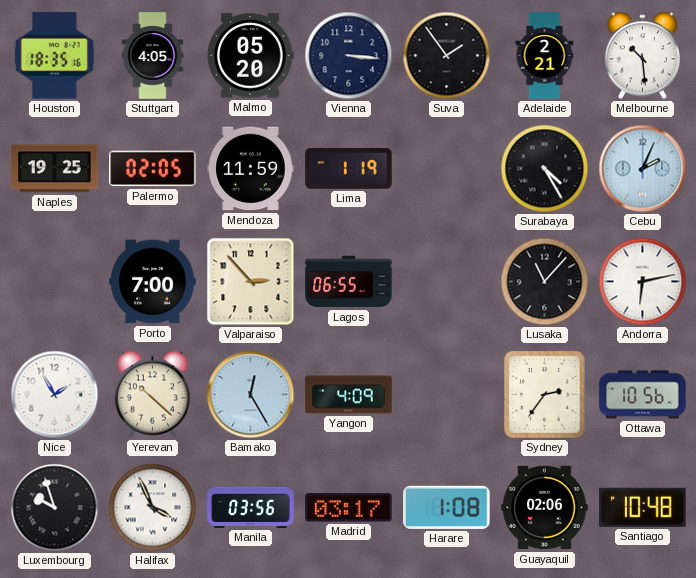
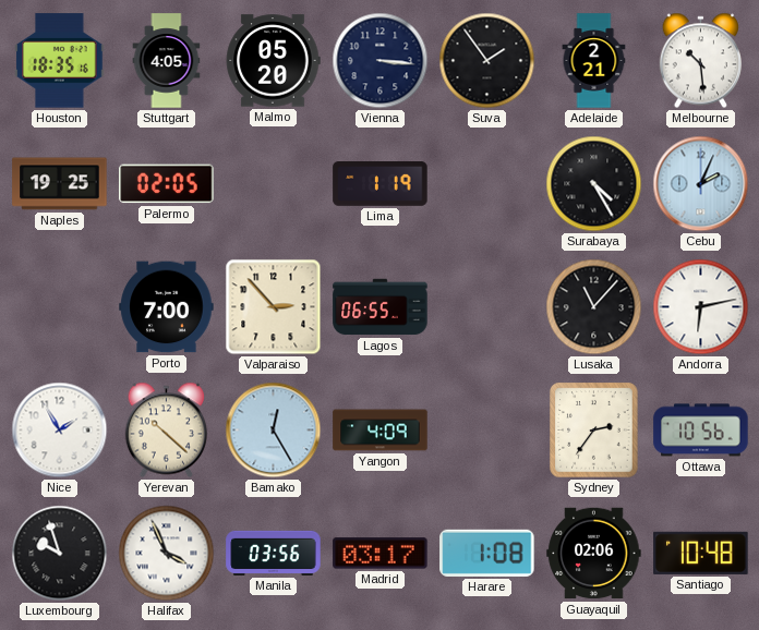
Mendoza: 11:59 -> none (251, 169)
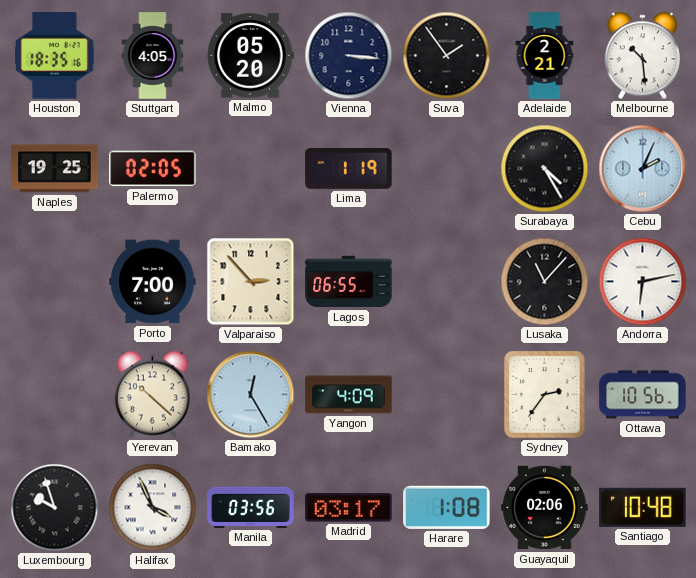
Nice: 1:55 -> none (60, 431)
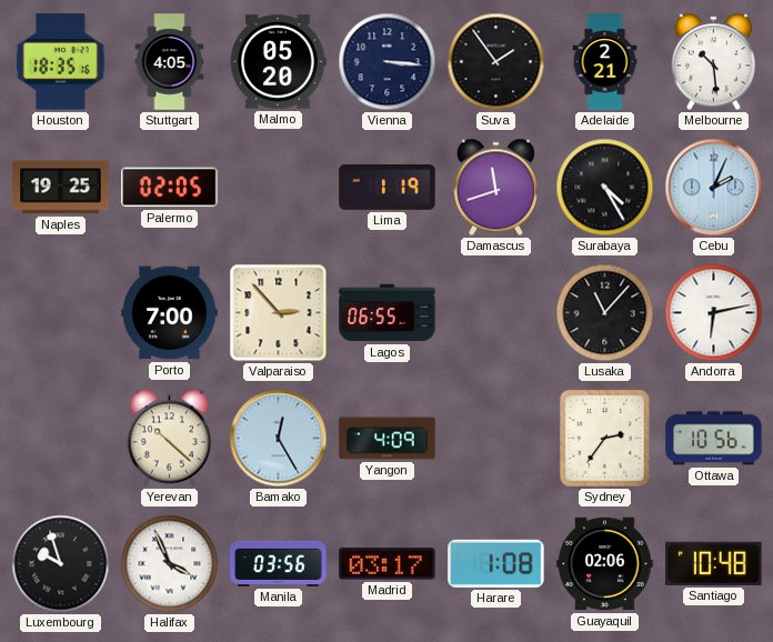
Damascus: none -> 11:42 (495, 188)
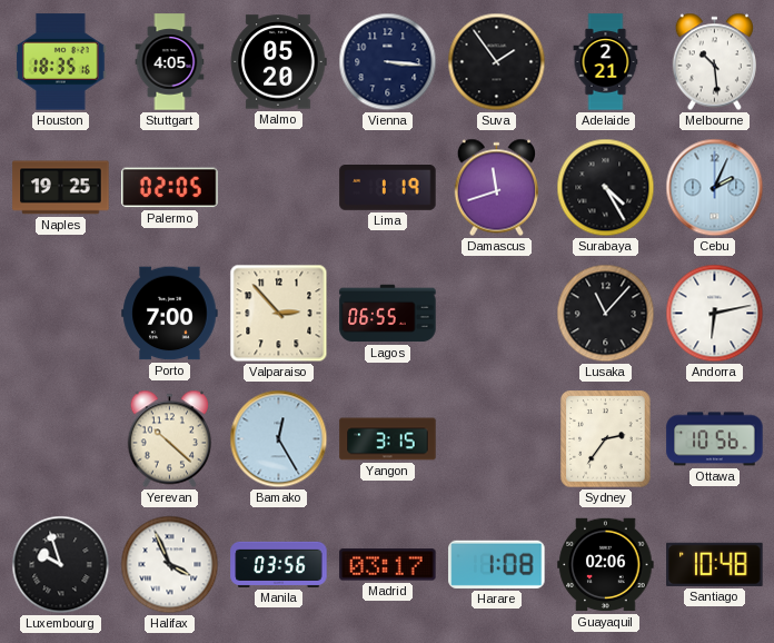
Yangon: 4:09 -> 3:15 (388, 439)
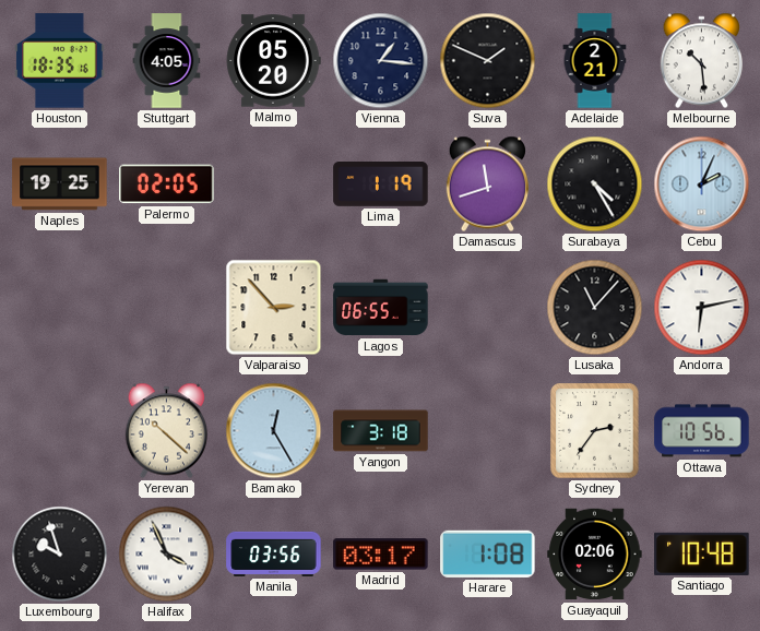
Vienna: 3:16 -> 1:16 (381, 61)
Suva: 1:54 -> 1:49 (488, 61)
Porto: 7:00 -> none (170, 314)
Yangon: 3:15 -> 3:18 (381, 431)
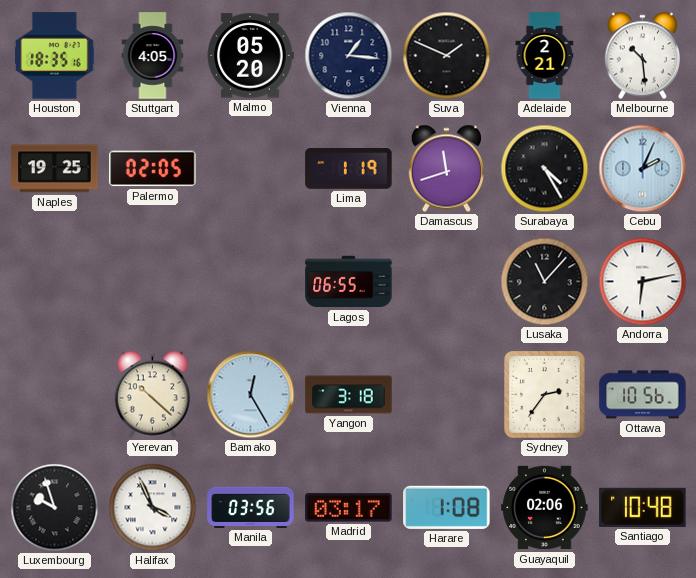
Valparaiso: 2:53 -> none (274, 308)
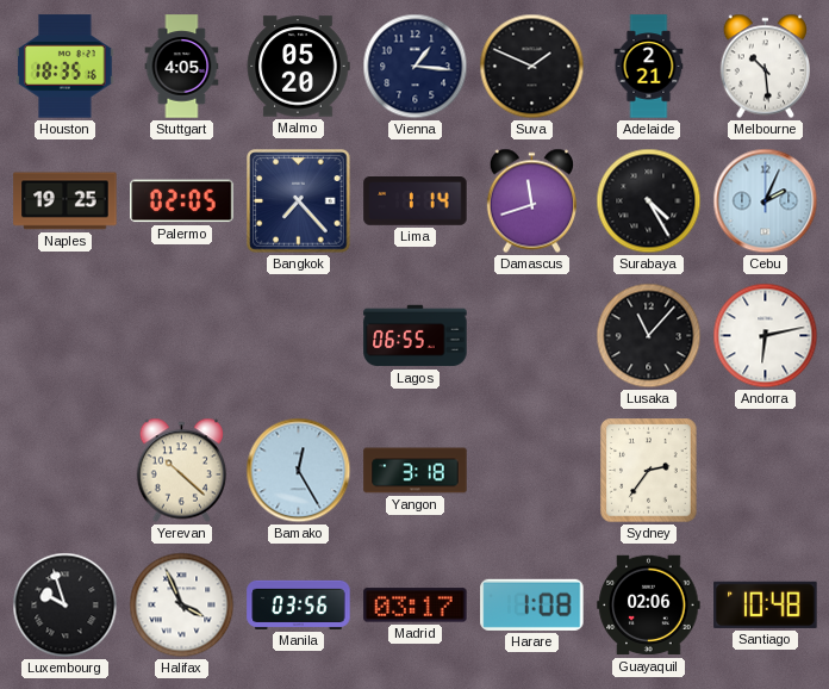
Bangkok: none -> 7:23 (299, 201)
Lima: 1:19 -> 1:14 (416, 201)
Ottawa: 10:56 -> none (643, 395)
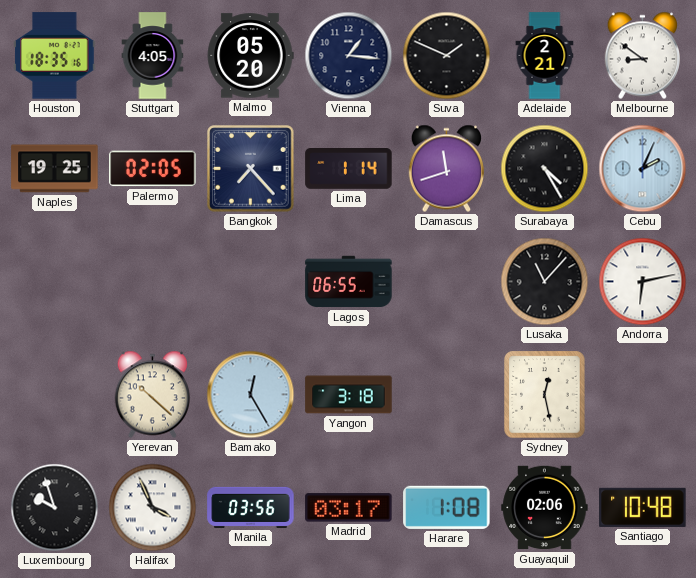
Melbourne: 10:29 -> 8:51 (642, 56)
Sydney: 2:36 -> 12:28 (545, 395)
